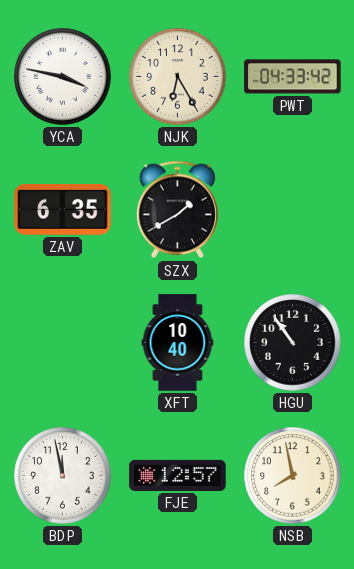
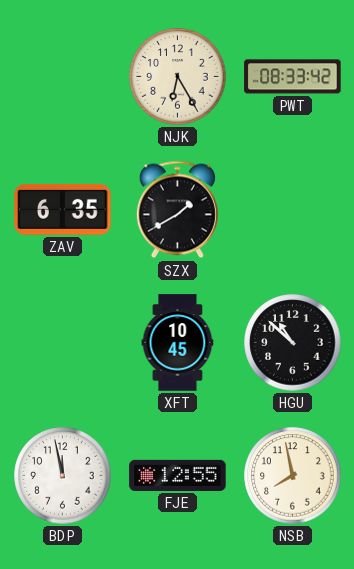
YCA: 3:47 -> none (63, 77)
PWT: 04:33 -> 08:33 (293, 77)
XFT: 10:40 -> 10:45 (178, 343)
HGU: 10:54 -> 10:52 (293, 343)
FJE: 12:57 -> 12:55 (178, 475)
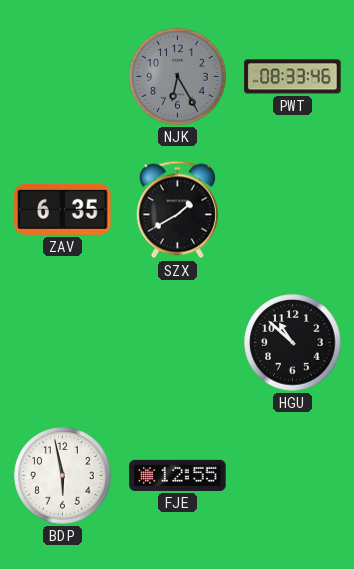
NJK dial: cream -> grey (178, 77)
PWT: 08:33:42 -> 08:33:46 (293, 77)
XFT: 10:45 -> none (178, 343)
BDP: 11:58 -> 5:58 (63, 476)
NSB: 7:58 -> none (293, 476)
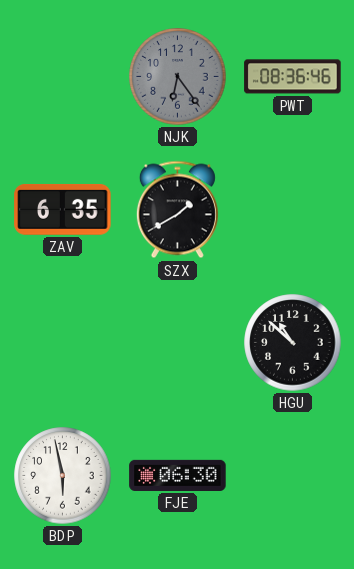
NJK: 6:25 -> 6:24 (178, 77)
PWT: 08:33 -> 08:36 (293, 77)
FJE: 12:55 -> 06:30 (178, 475)
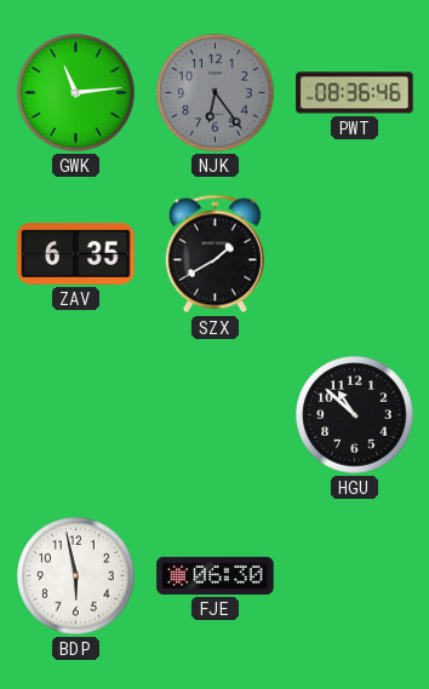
GWK: none -> 11:14 (76, 93)
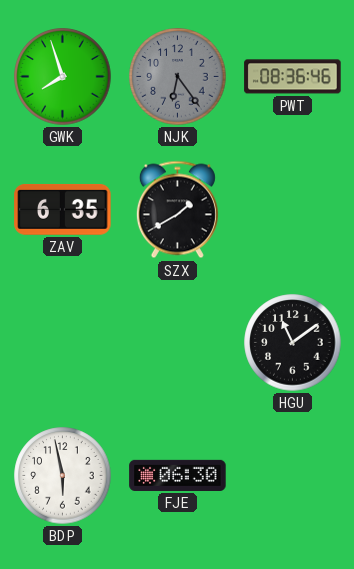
GWK: 11:14 -> 7:57 (63, 77)
HGU: 10:52 -> 11:09 (293, 343)
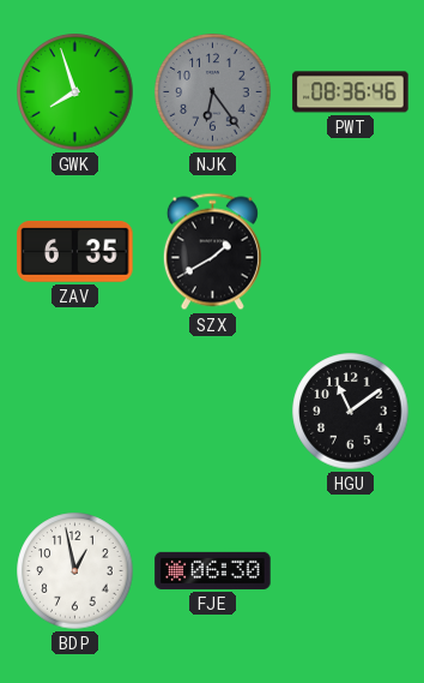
BDP: 5:58 -> 12:58 (75, 571)
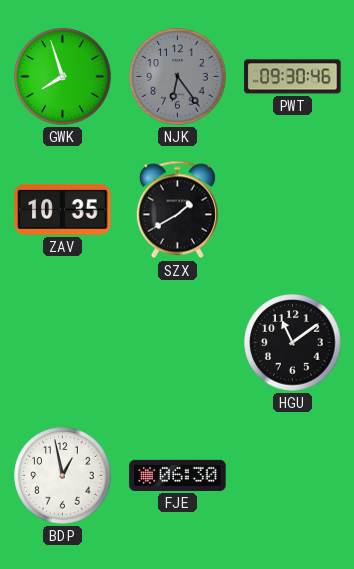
PWT: 08:36 -> 09:30 (293, 77)
ZAV: 6:35 -> 10:35 (63, 209)
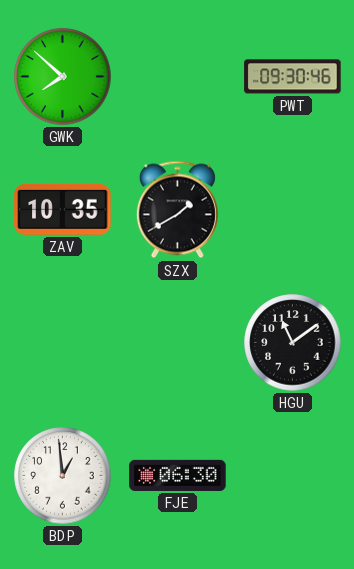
GWK: 7:57 -> 7:52 (63, 77)
NJK: 6:24 -> none (178, 77)
BDP: 12:58 -> 12:59 (63, 476)
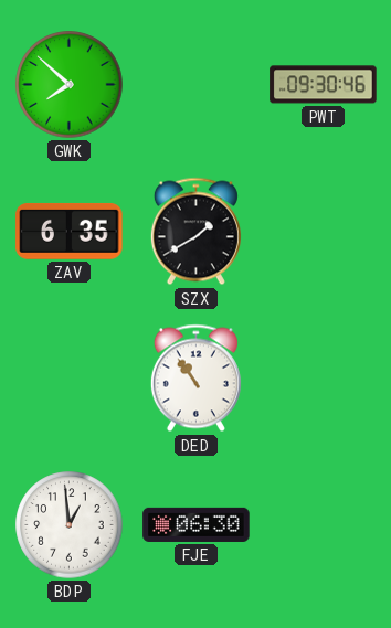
ZAV: 10:35 -> 6:35 (70, 231)
DED: none -> 10:54 (196, 379)
HGU: 11:09 -> none (293, 343)
